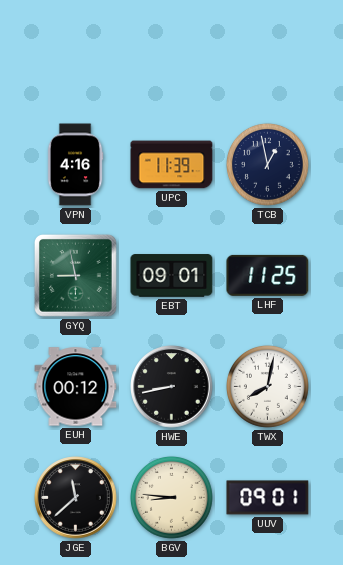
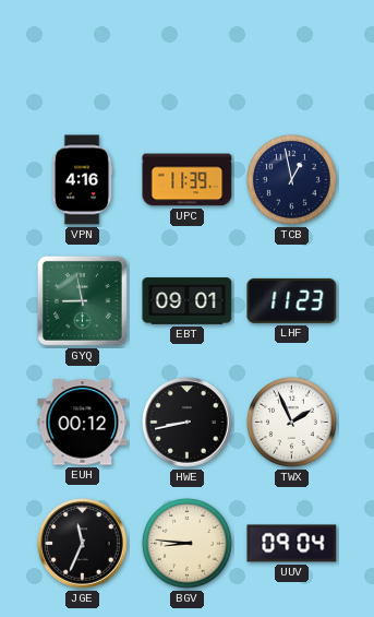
LHF: 11:25 -> 11:23 (292, 300)
TWX: 8:02 -> 1:56 (291, 422)
JGE: 11:38 -> 11:34 (83, 544)
UUV: 09:01 -> 09:04 (292, 544)
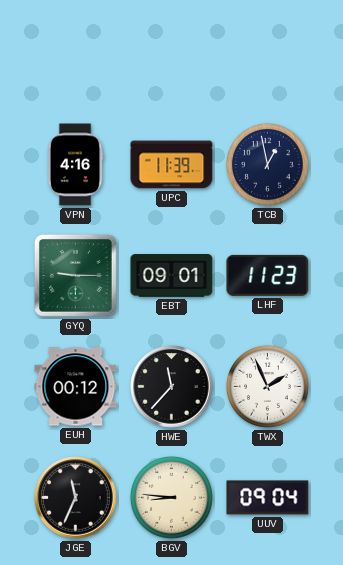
GYQ: 8:58 -> 9:15 (75, 275)
HWE: 8:43 -> 11:37 (172, 387)
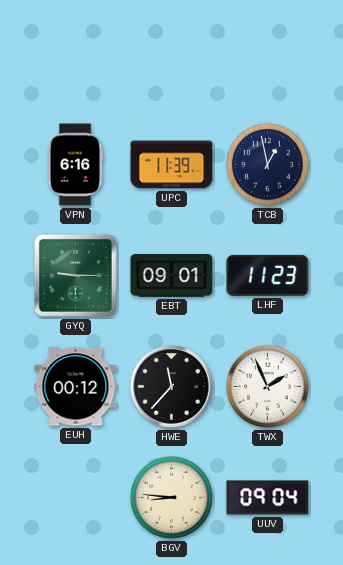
VPN: 4:16 -> 6:16 (75, 165)
JGE: 11:34 -> none (76, 498)
